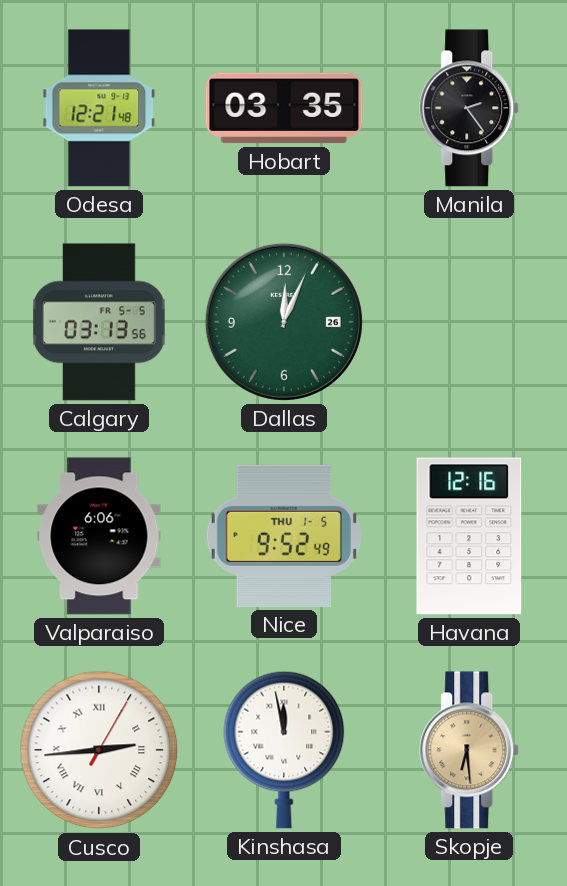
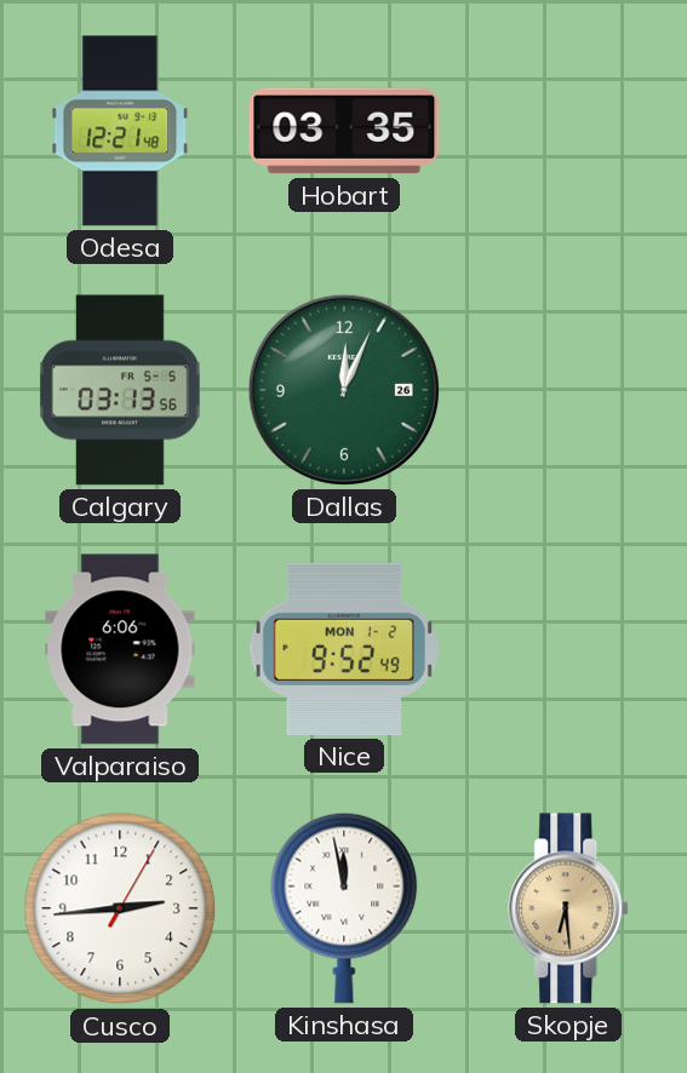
Manila: 2:24 -> none (470, 108)
Nice date: THU 1-5 -> MON 1-2 (344, 649)
Havana: 12:16 -> none (469, 536)
Cusco numerals: Roman -> Arabic (120, 908)
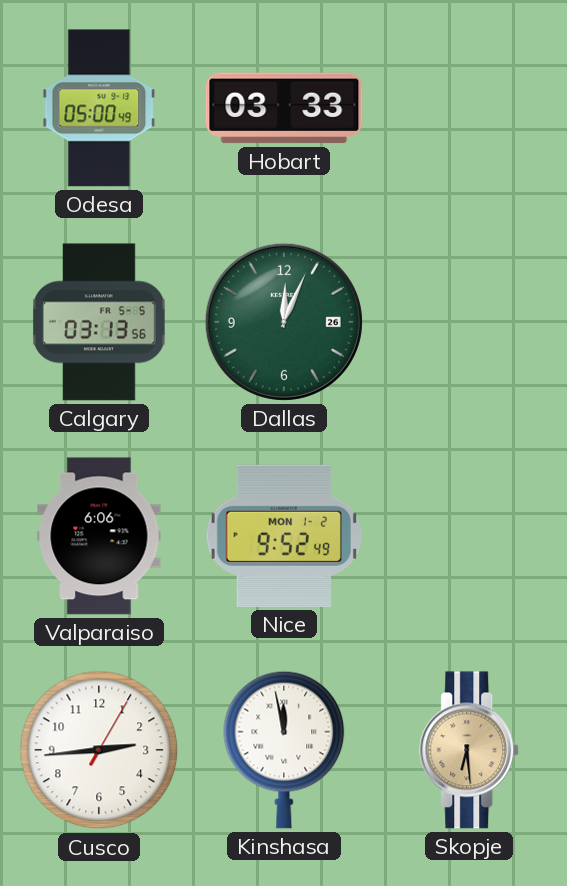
Odesa: 12:21 -> 05:00 (99, 108)
Hobart: 03:35 -> 03:33 (284, 108)
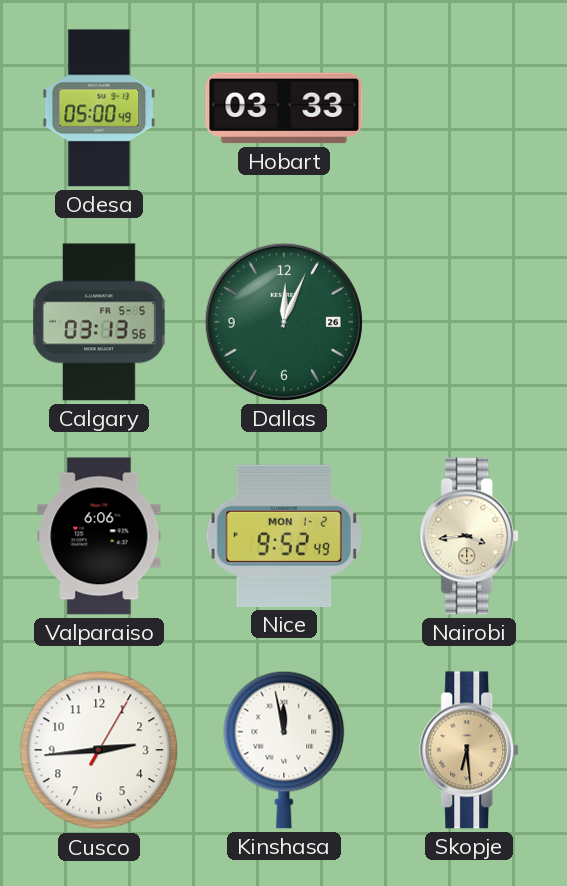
Nairobi: none -> 3:44 (470, 536)
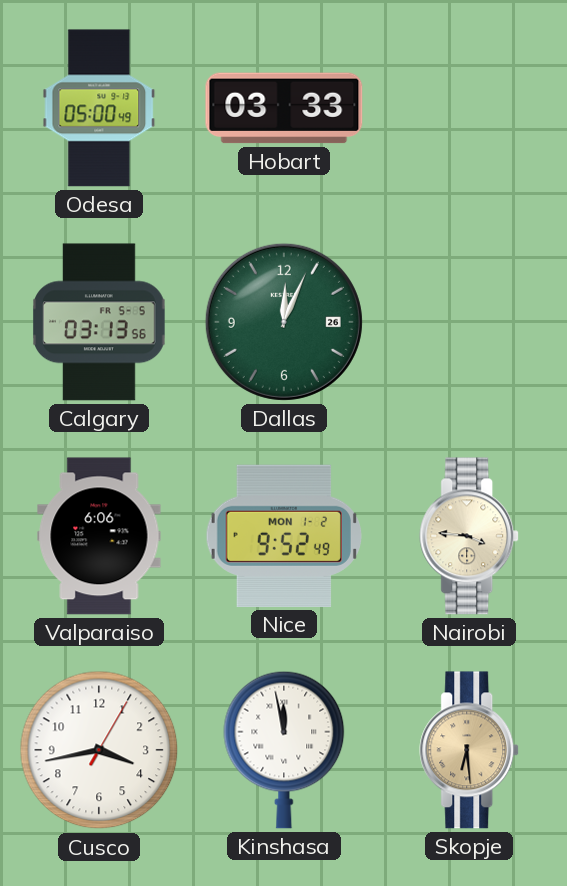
Nairobi: 3:44 -> 3:46 (470, 536)
Cusco: 2:44 -> 3:43 (99, 750)
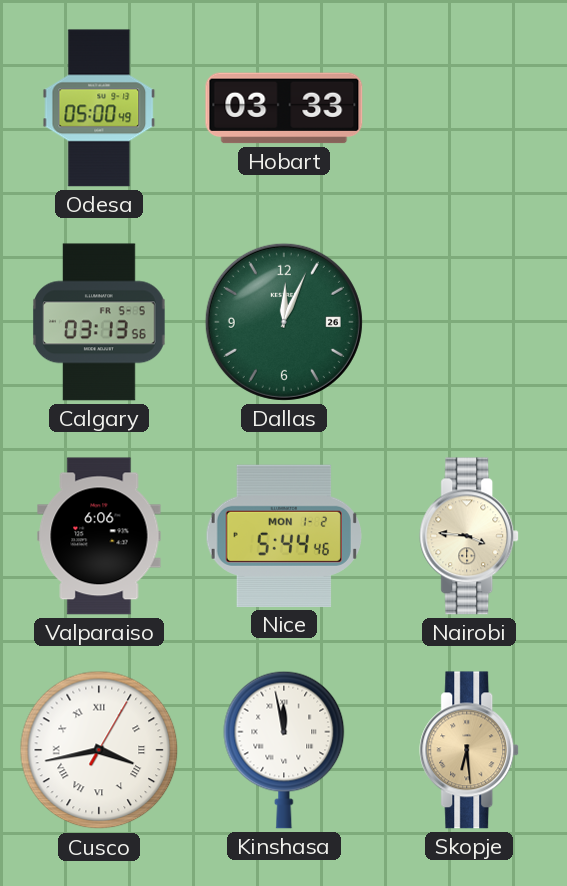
Nice: 9:52 -> 5:44 (284, 536)
Cusco numerals: Arabic -> Roman (99, 750)
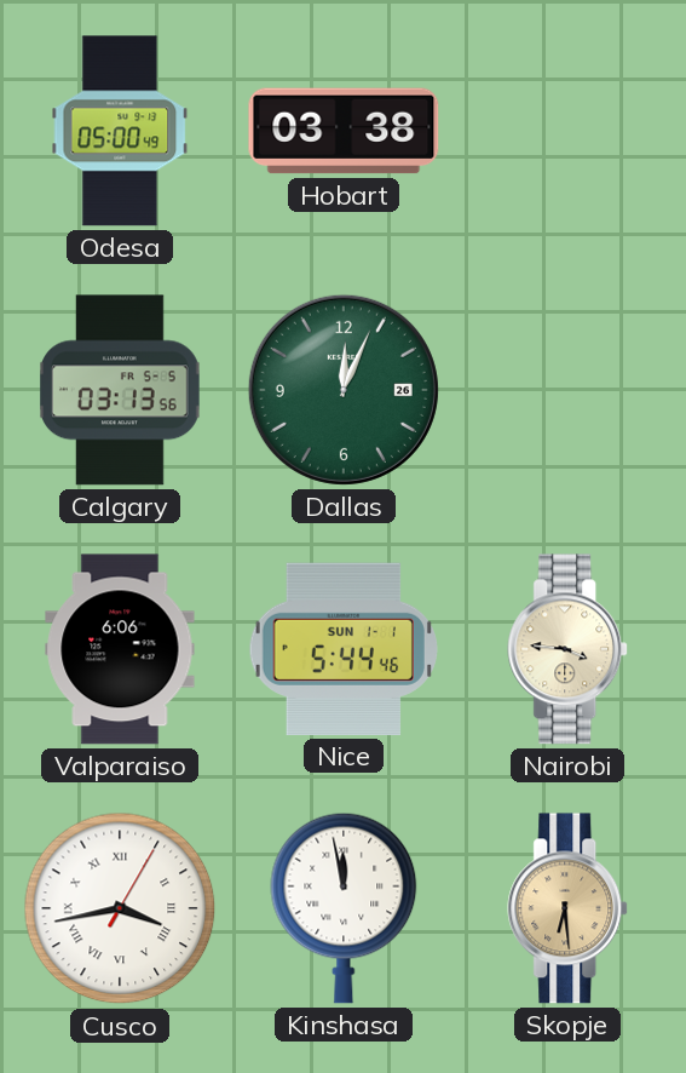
Hobart: 03:33 -> 03:38 (344, 131)
Nice date: MON 1-2 -> SUN 1-1 (344, 649)
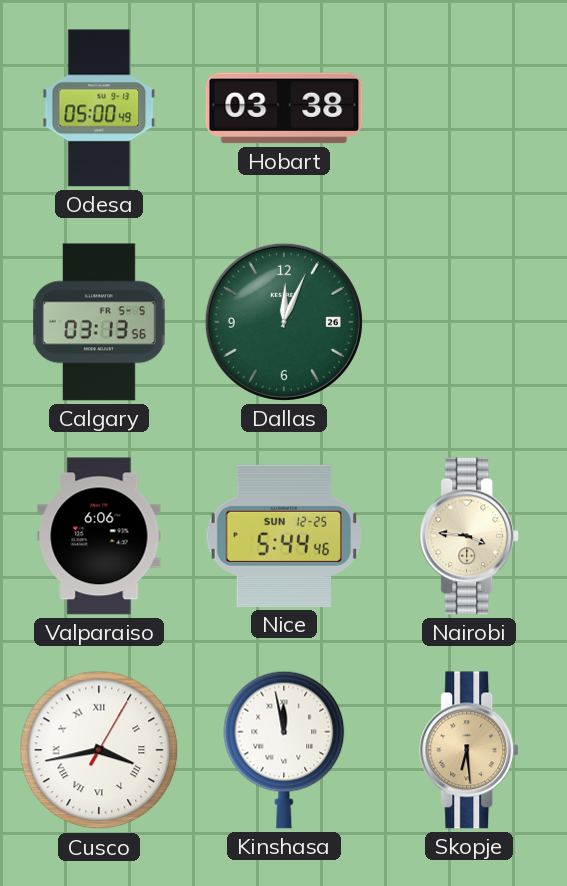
Nice date: SUN 1-1 -> SUN 12-25 (284, 536)
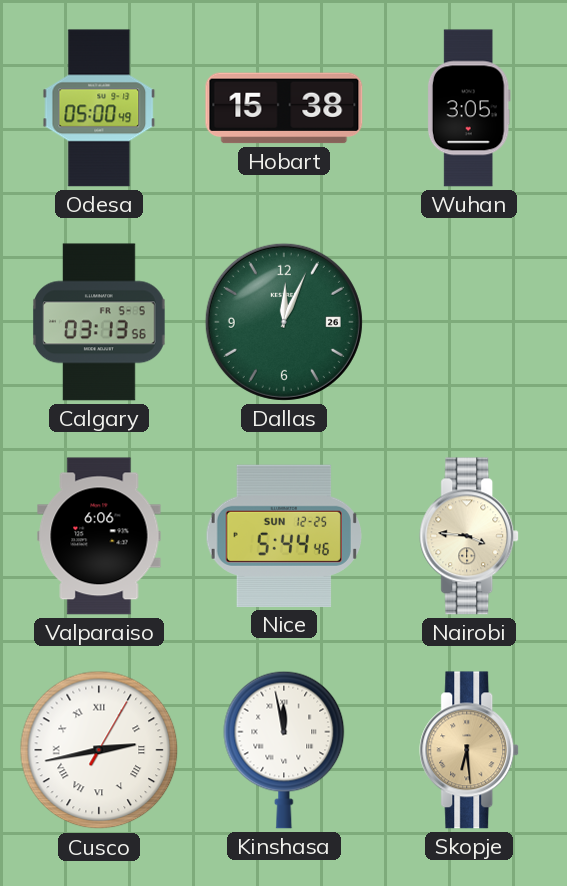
Hobart: 03:38 -> 15:38 (284, 108)
Wuhan: none -> 3:05 (469, 108)
Cusco: 3:43 -> 2:43 (99, 750)
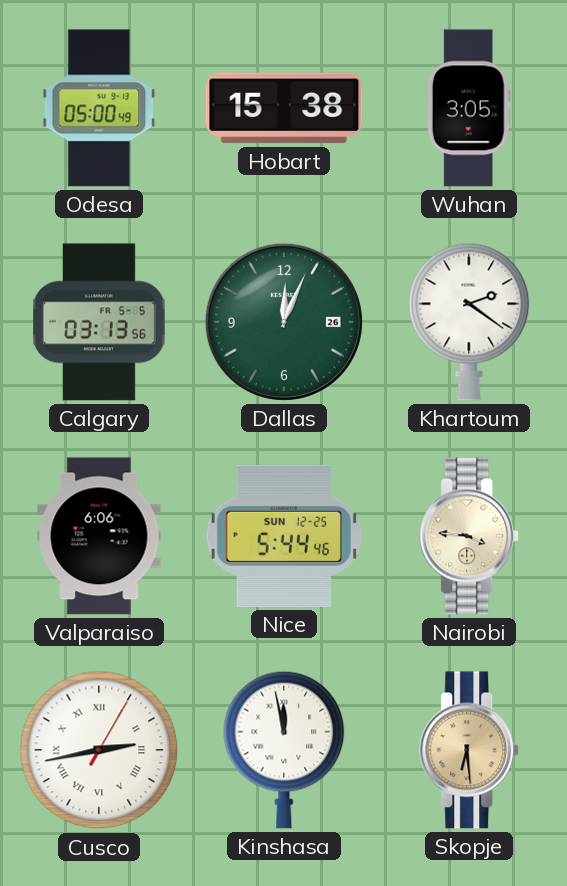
Khartoum: none -> 2:21 (469, 322)
